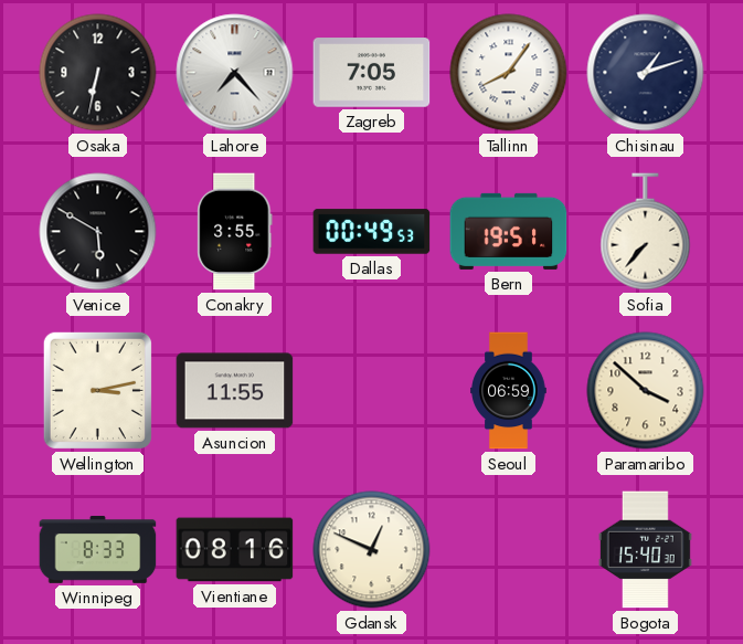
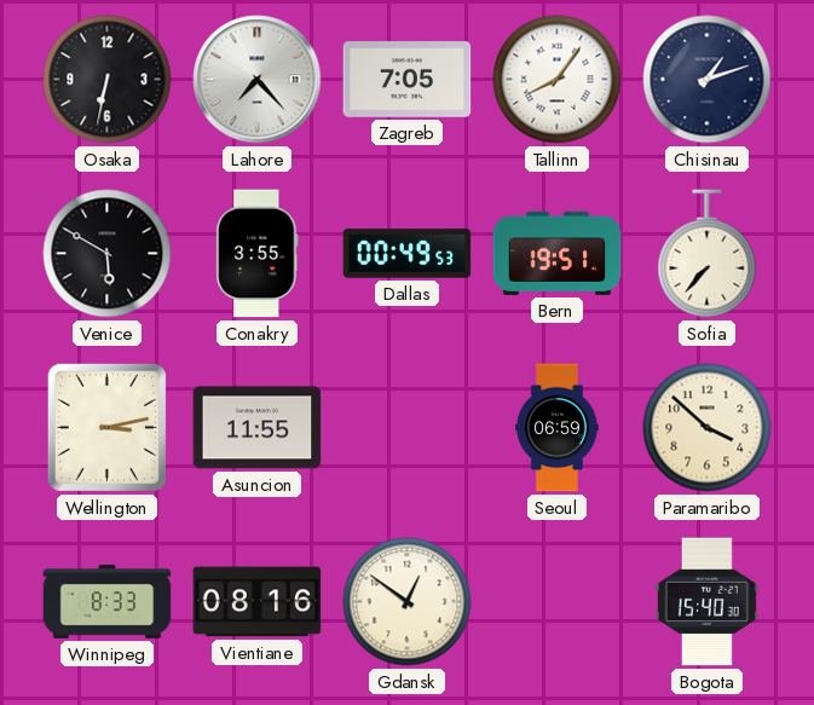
Gdansk: 12:49 -> 12:51 (408, 602)
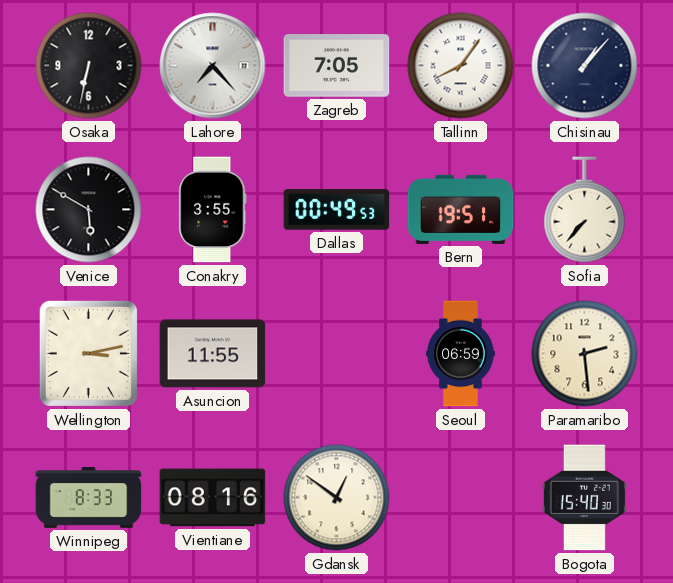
Chisinau: 1:12 -> 1:07 (585, 66)
Paramaribo: 3:52 -> 2:29 (585, 354)
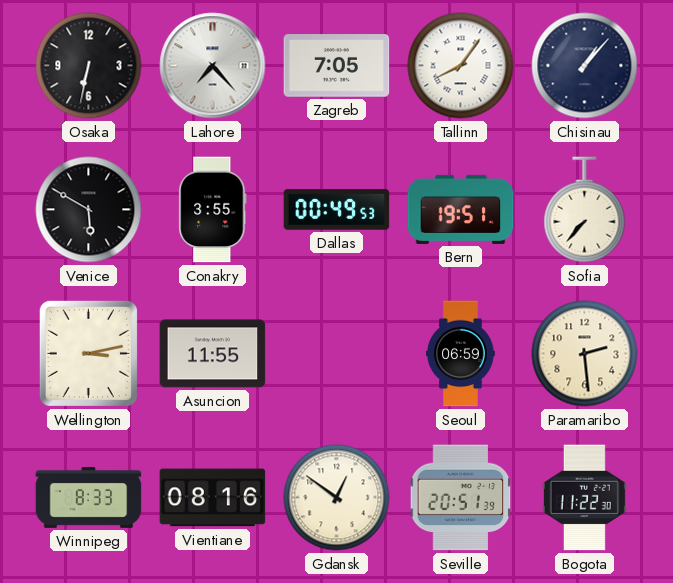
Seville: none -> 20:51 (461, 498)
Bogota: 15:40 -> 11:22 (584, 498)
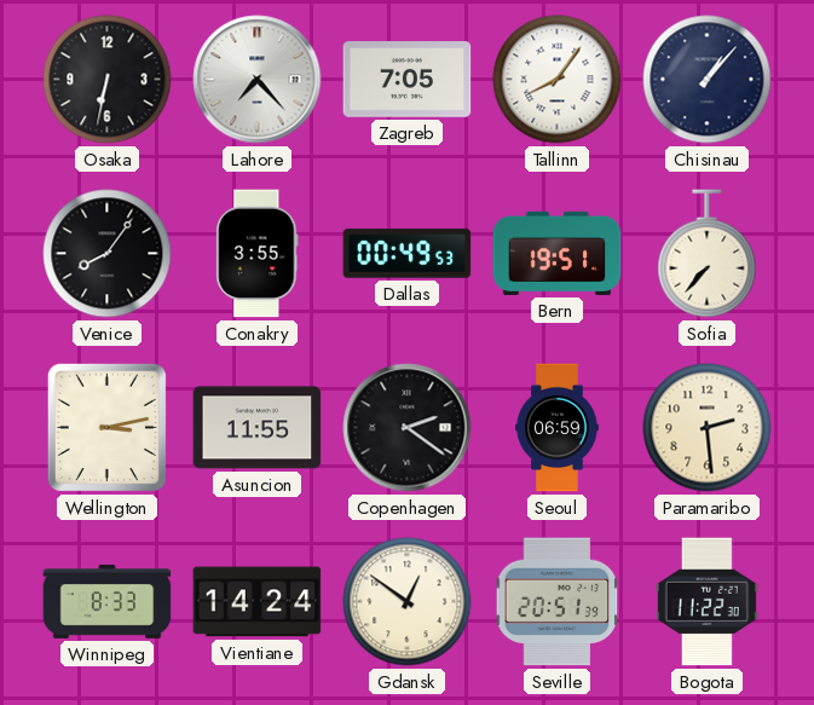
Venice: 5:50 -> 8:06 (108, 254)
Copenhagen: none -> 2:21 (408, 428)
Vientiane: 08:16 -> 14:24 (258, 602)
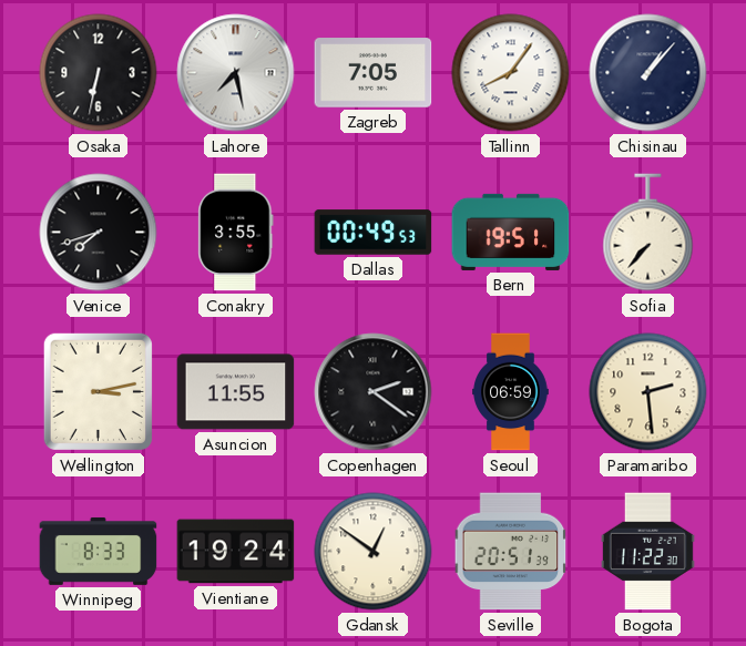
Lahore: 7:23 -> 7:28 (236, 73)
Venice: 8:06 -> 7:42 (99, 233)
Vientiane: 14:24 -> 19:24 (236, 552)
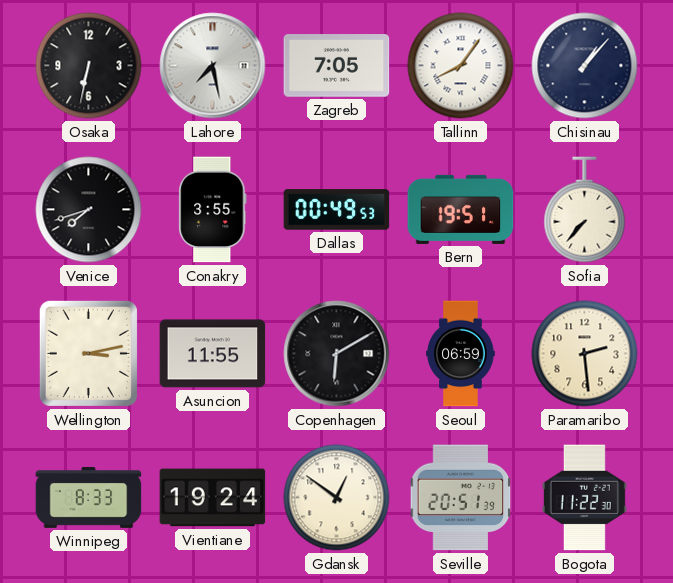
Copenhagen: 2:21 -> 6:10 (337, 354)
